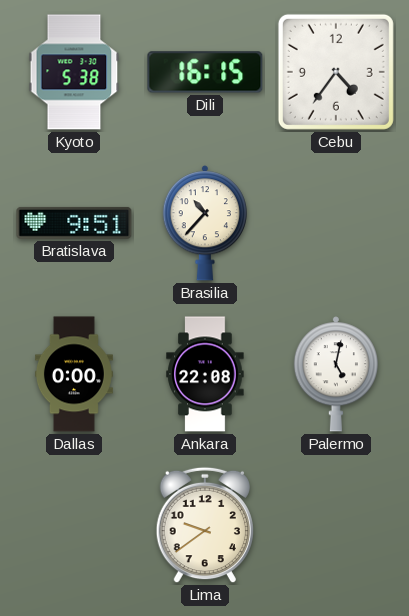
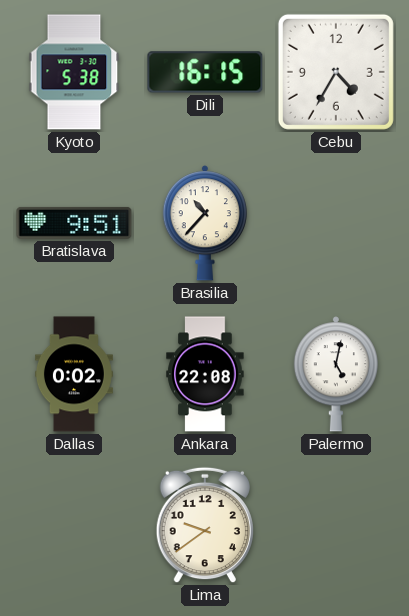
Cebu: 4:36 -> 4:35 (336, 72)
Dallas: 0:00 -> 0:02 (74, 374)
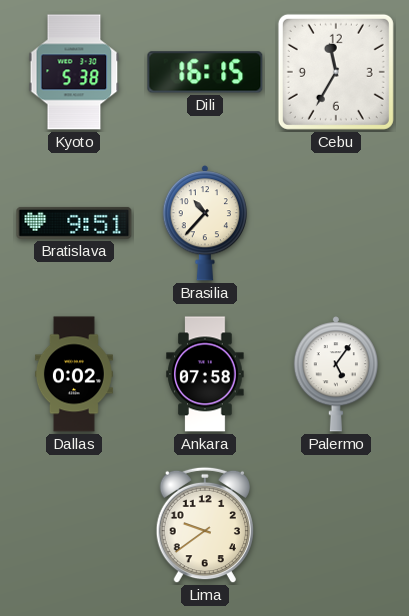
Cebu: 4:35 -> 11:35 (336, 72)
Ankara: 22:08 -> 07:58 (205, 374)
Palermo: 5:02 -> 5:06 (336, 374)
